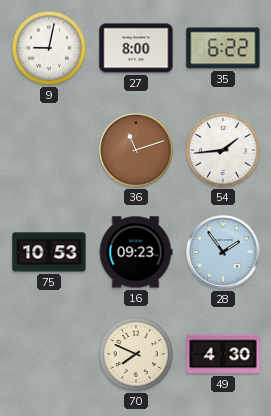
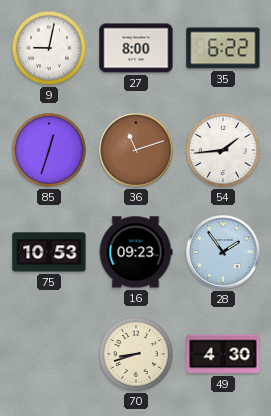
85: none -> 12:33 (49, 150)
70: 7:49 -> 8:42 (136, 354)
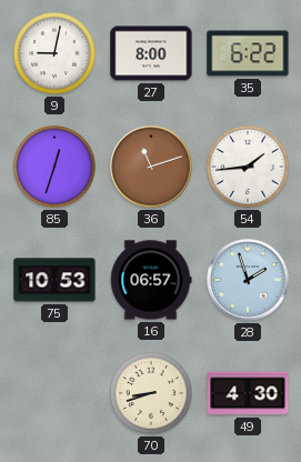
16: 09:23 -> 06:57 (151, 280)
28: 1:54 -> 1:57 (248, 280)
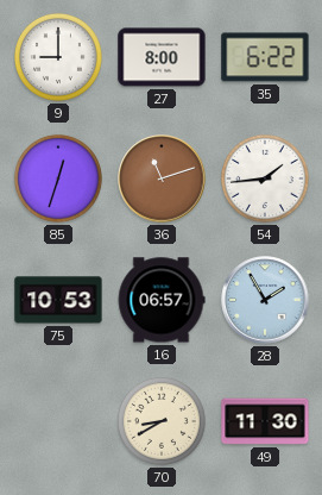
9: 9:02 -> 9:00 (58, 57)
28: 1:57 -> 1:55 (265, 300)
70: 8:42 -> 8:40 (162, 421)
49: 4:30 -> 11:30 (265, 421)
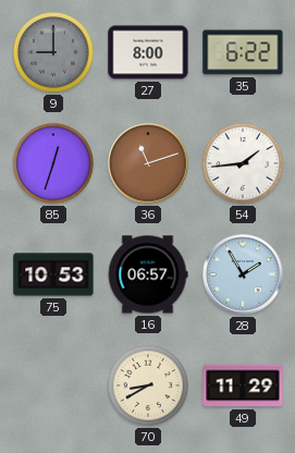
9 dial: white -> grey (53, 52)
49: 11:30 -> 11:29 (243, 385)
